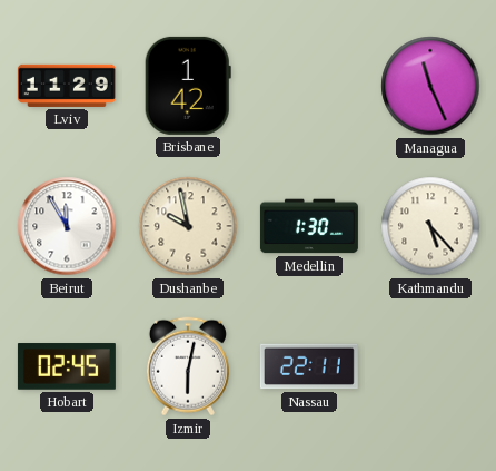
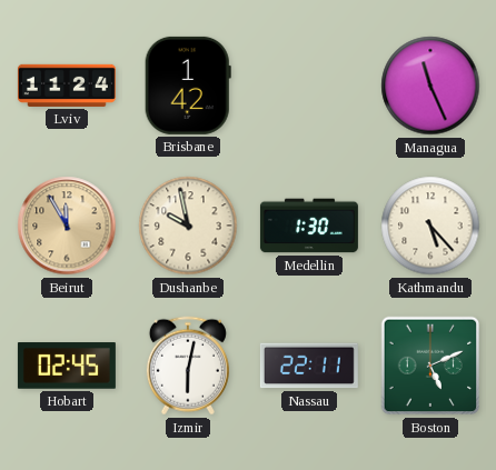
Lviv: 11:29 -> 11:24 (67, 86)
Beirut dial: white -> champagne (67, 226)
Boston: none -> 5:11 (430, 366)
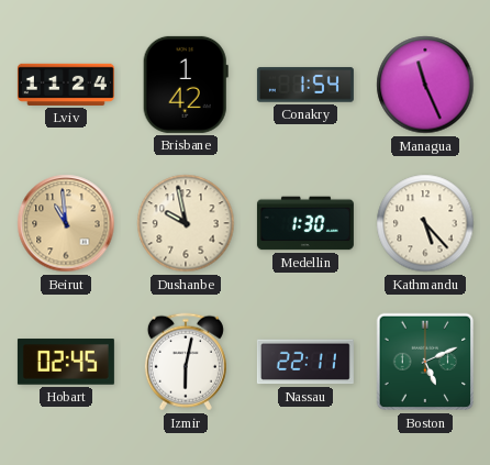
Conakry: none -> 1:54 (305, 85)
Beirut: 11:55 -> 10:59 (66, 223)
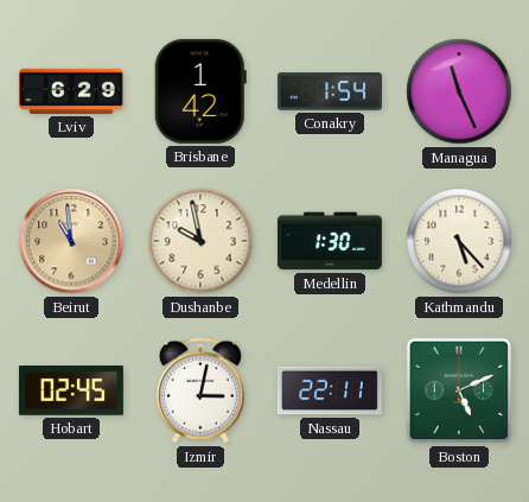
Lviv: 11:24 -> 6:29 (71, 91)
Izmir: 6:02 -> 3:02 (200, 390)
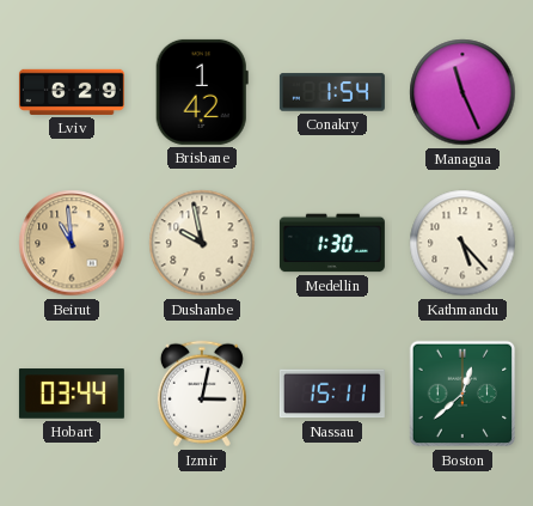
Hobart: 02:45 -> 03:44 (72, 394)
Nassau: 22:11 -> 15:11 (332, 394)
Boston: 5:11 -> 12:38 (462, 394)
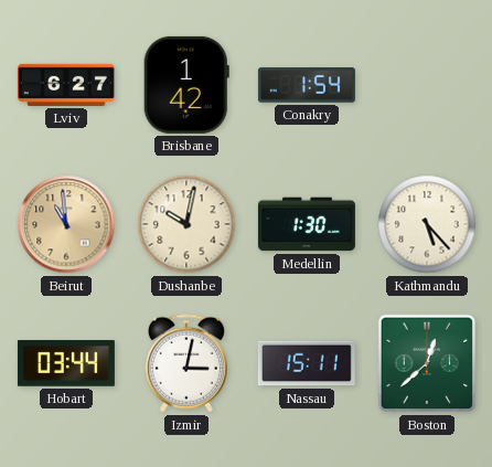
Lviv: 6:29 -> 6:27 (66, 85)
Managua: 11:26 -> none (462, 92)
Dushanbe: 9:58 -> 10:02 (186, 224)
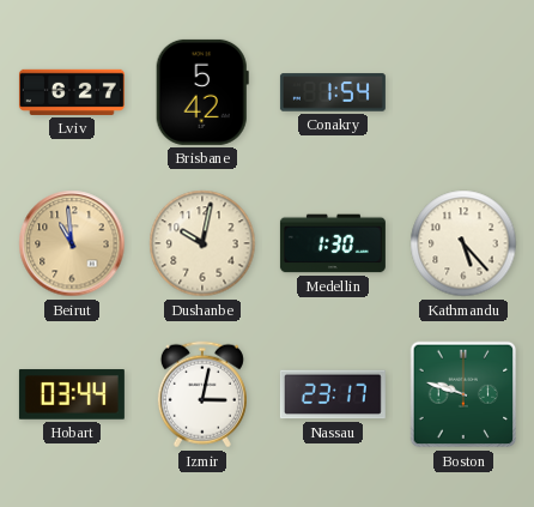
Brisbane: 1:42 -> 5:42 (202, 92)
Nassau: 15:11 -> 23:17 (333, 394)
Boston: 12:38 -> 9:48 (463, 394)
